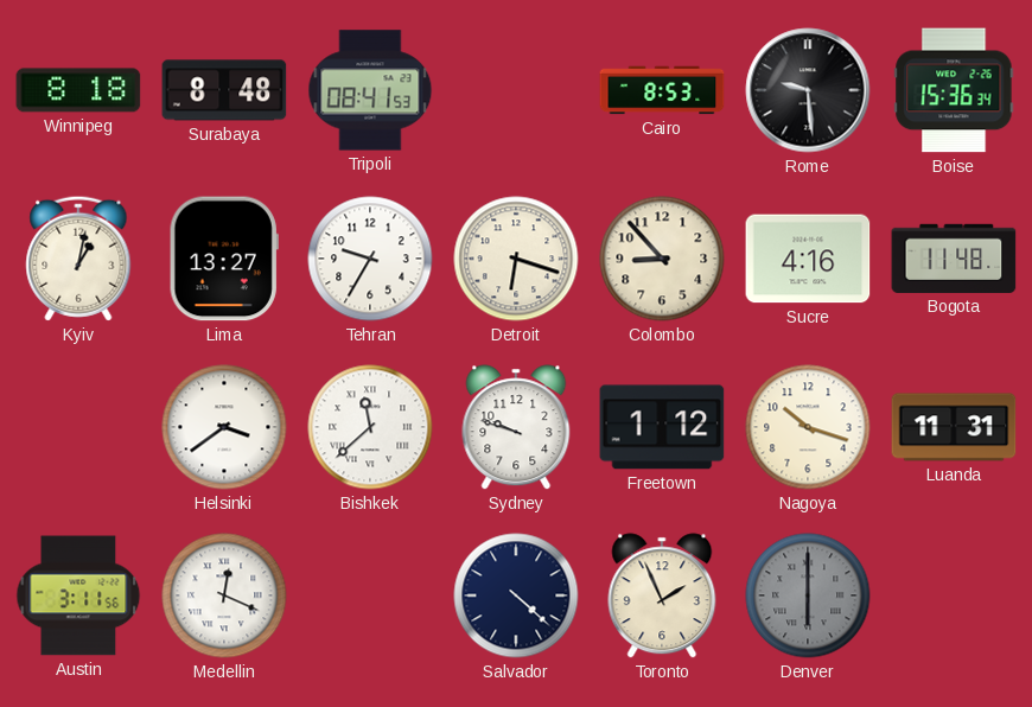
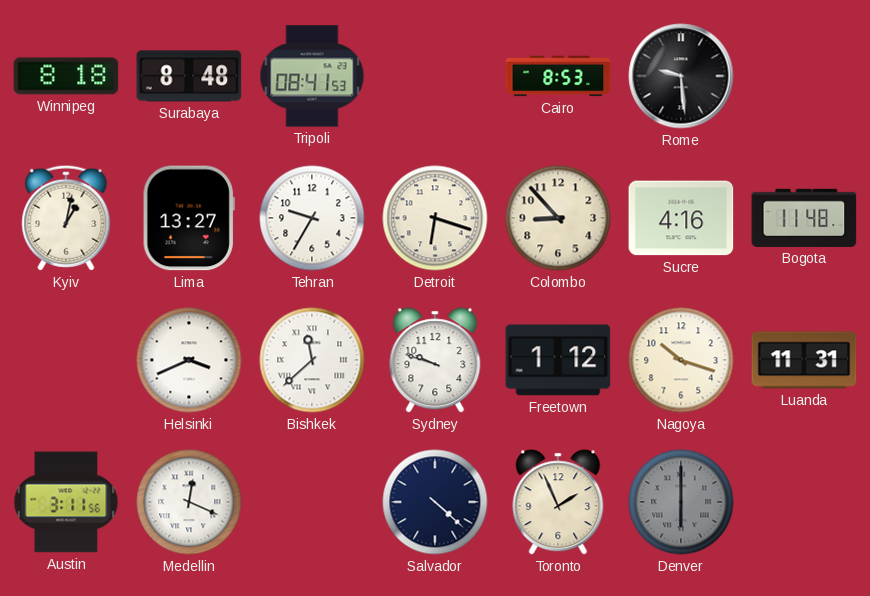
Boise: 15:36 -> none (954, 90)
Helsinki: 3:39 -> 3:41 (189, 360)
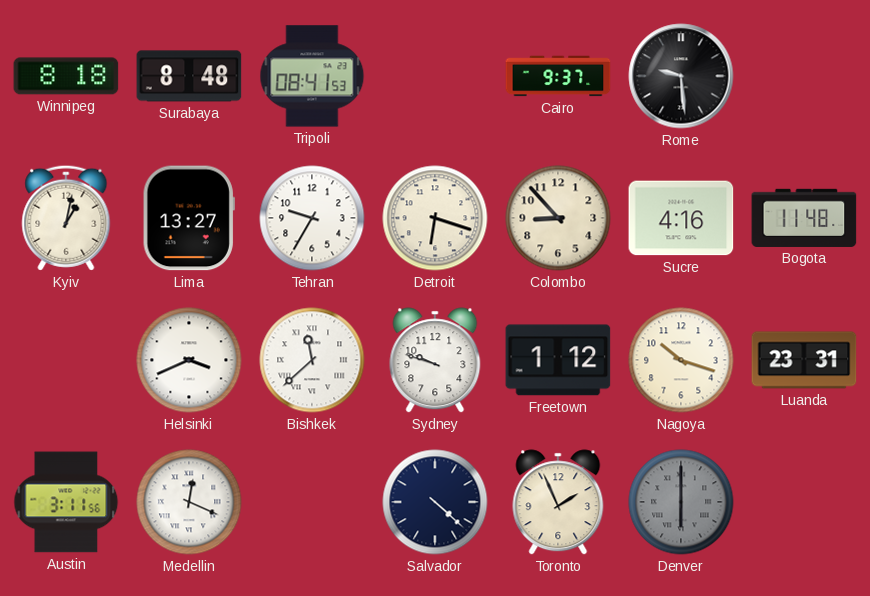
Cairo: 8:53 -> 9:37 (558, 76)
Luanda: 11:31 -> 23:31 (804, 360)
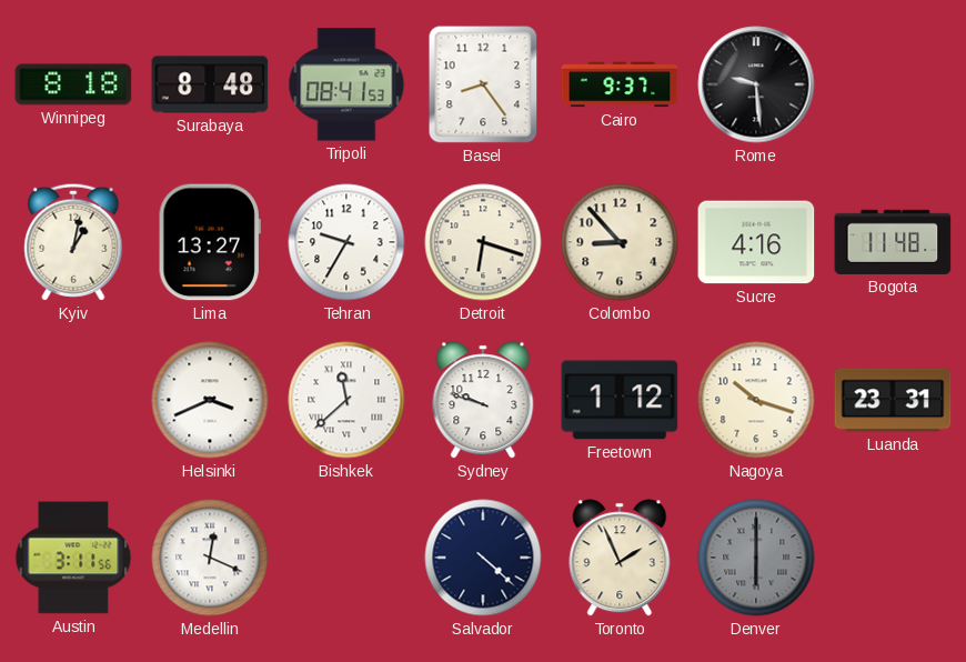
Basel: none -> 8:24 (483, 84)
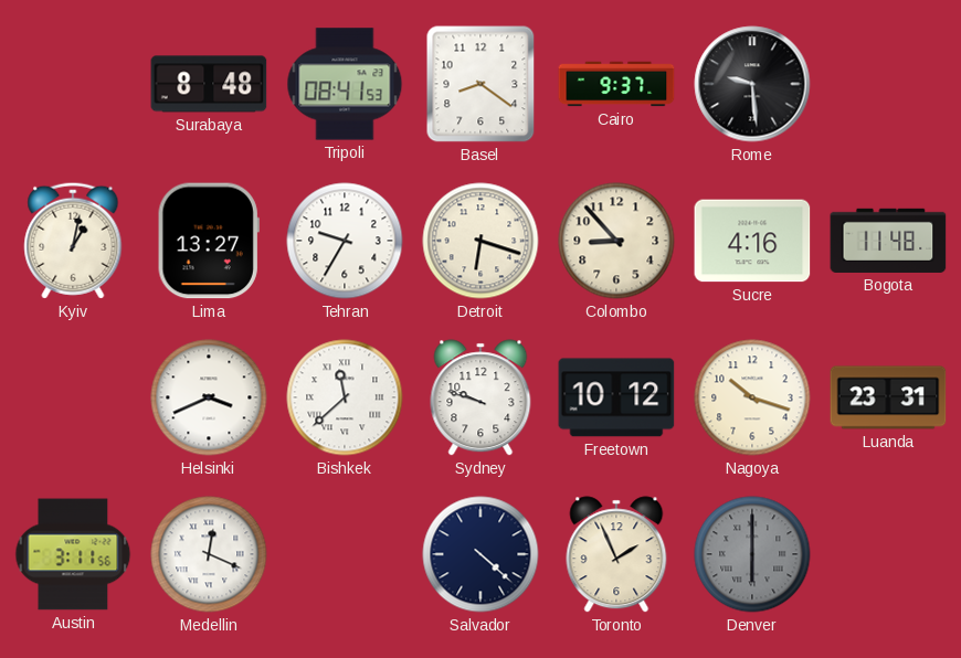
Winnipeg: 8:18 -> none (73, 84)
Basel: 8:24 -> 8:21 (480, 84)
Freetown: 1:12 -> 10:12 (616, 397)
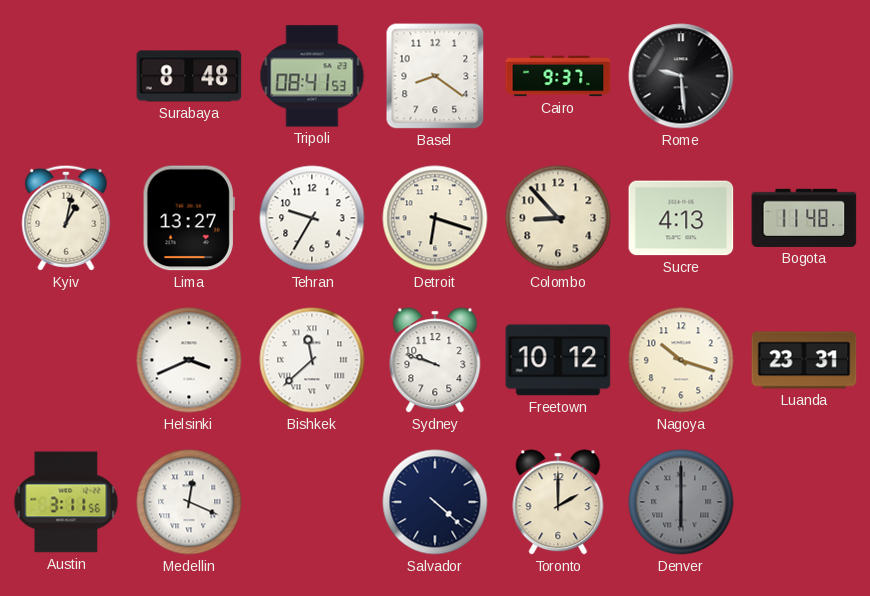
Sucre: 4:16 -> 4:13 (681, 218)
Toronto: 1:56 -> 2:00 (558, 502)
